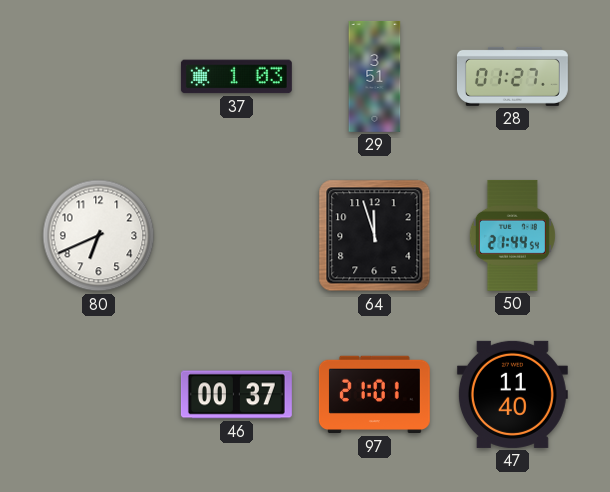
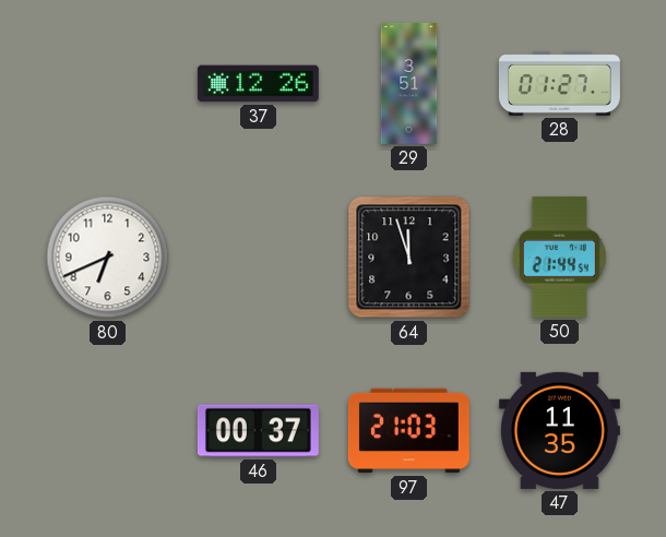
37: 1:03 -> 12:26 (258, 84)
97: 21:01 -> 21:03 (408, 431)
47: 11:40 -> 11:35 (559, 430)
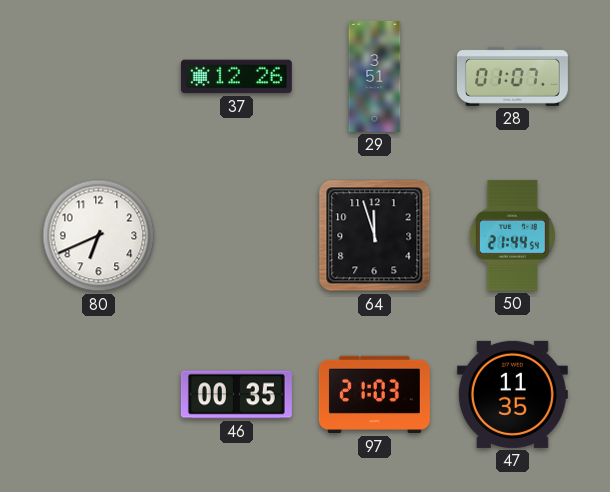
28: 01:27 -> 01:07 (512, 76)
46: 00:37 -> 00:35 (236, 395)
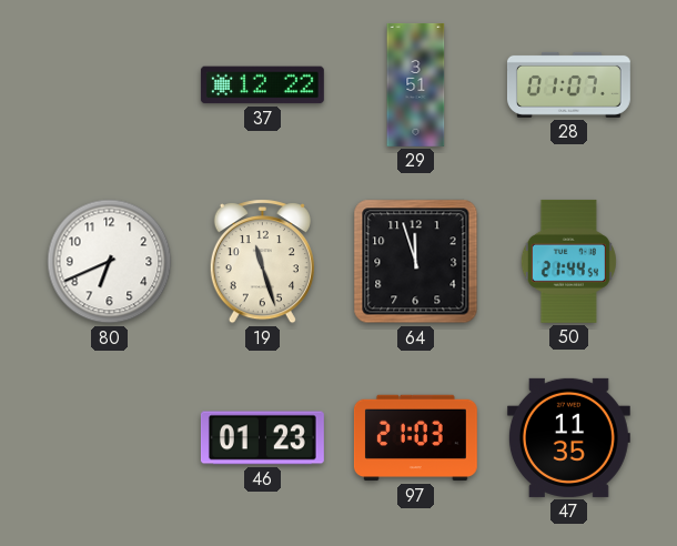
37: 12:26 -> 12:22 (262, 85)
19: none -> 11:27 (262, 262)
46: 00:35 -> 01:23 (262, 438)
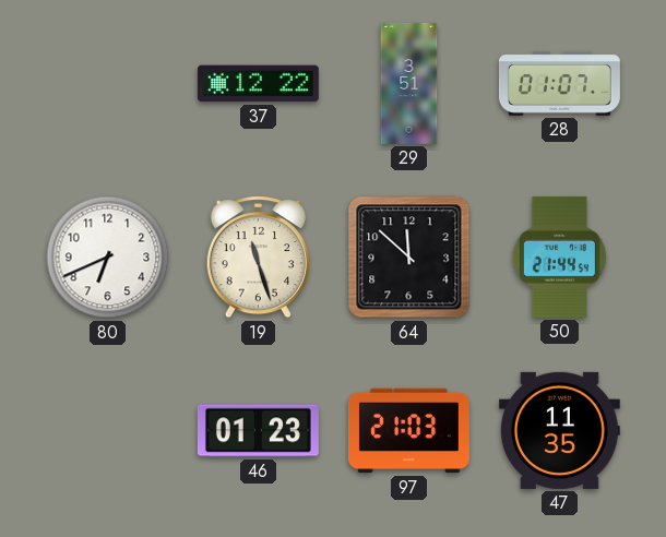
64: 11:57 -> 11:52 (409, 258)
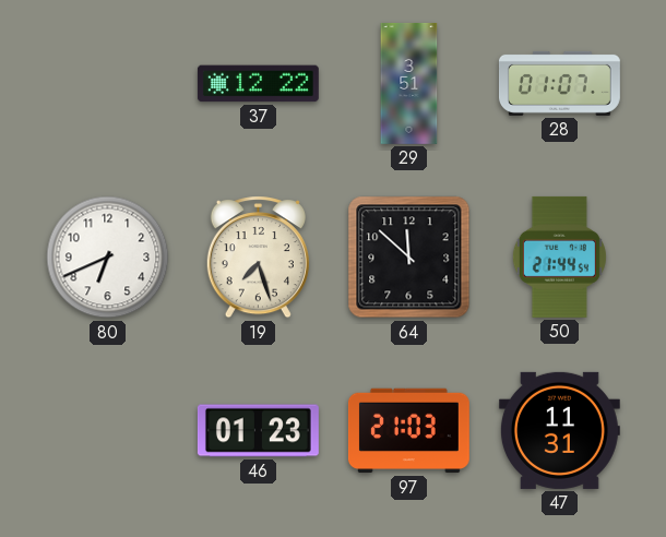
19: 11:27 -> 7:27 (258, 258)
47: 11:35 -> 11:31 (559, 430)
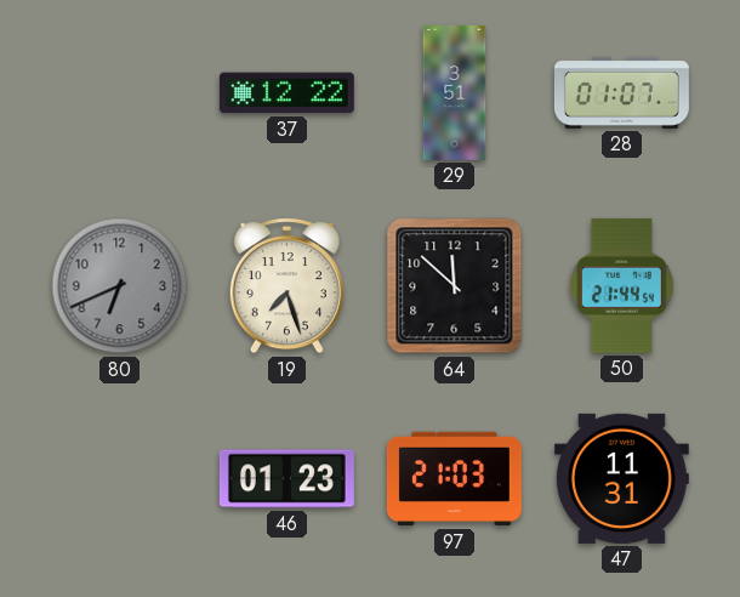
80 dial: white -> grey (120, 286)
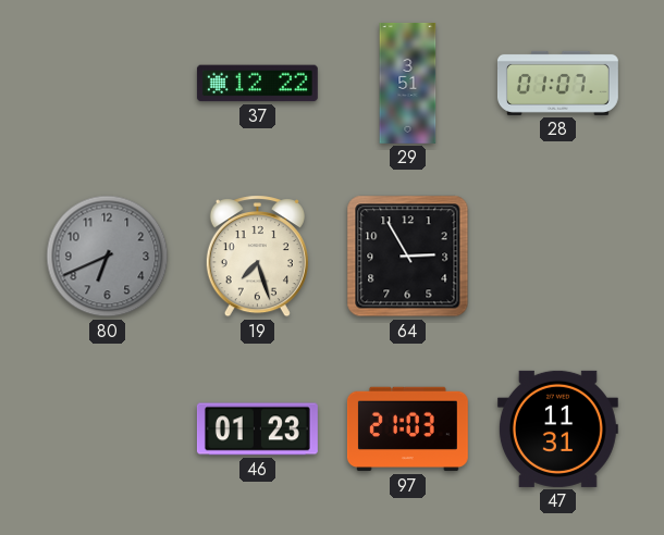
64: 11:52 -> 2:55 (408, 257)
50: 21:44 -> none (621, 285)
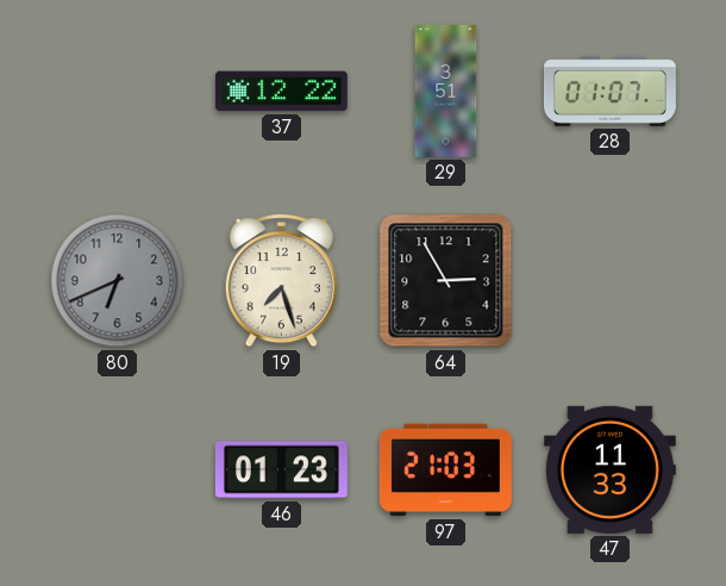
47: 11:31 -> 11:33 (609, 469)
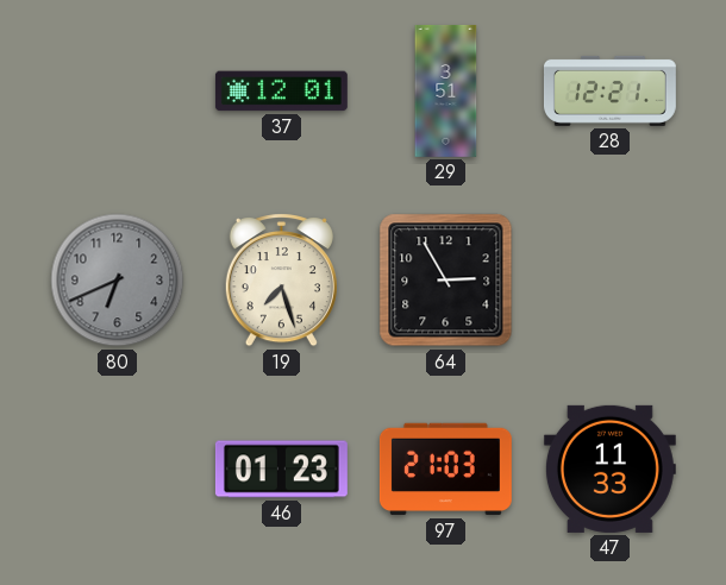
37: 12:22 -> 12:01 (281, 92)
28: 01:07 -> 12:21 (609, 90)
